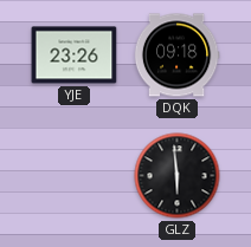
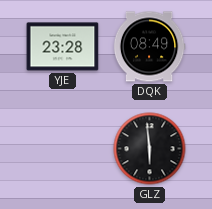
YJE: 23:26 -> 23:28 (63, 47)
DQK: 09:18 -> 08:49 (149, 47)
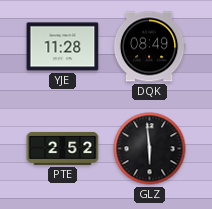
YJE: 23:28 -> 11:28 (63, 47)
PTE: none -> 2:52 (63, 148)
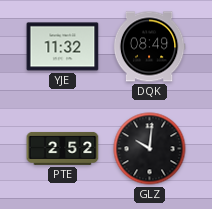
YJE: 11:28 -> 11:32 (63, 47)
GLZ: 5:59 -> 10:01 (150, 149)
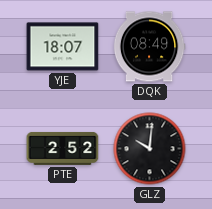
YJE: 11:32 -> 18:07 (63, 47)
